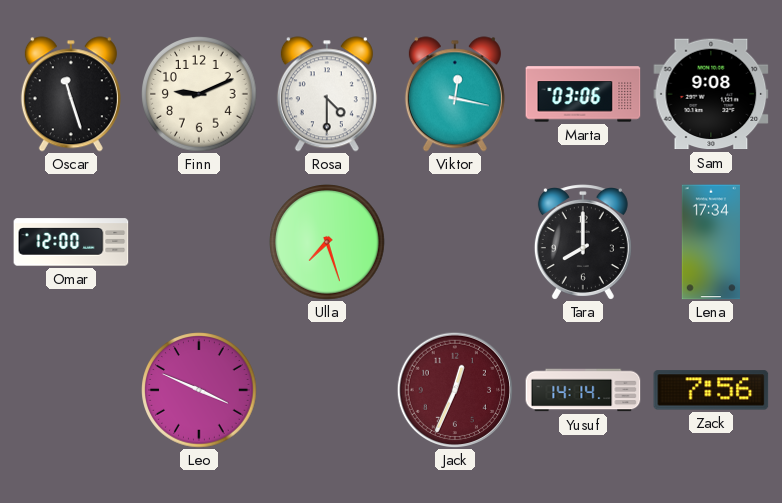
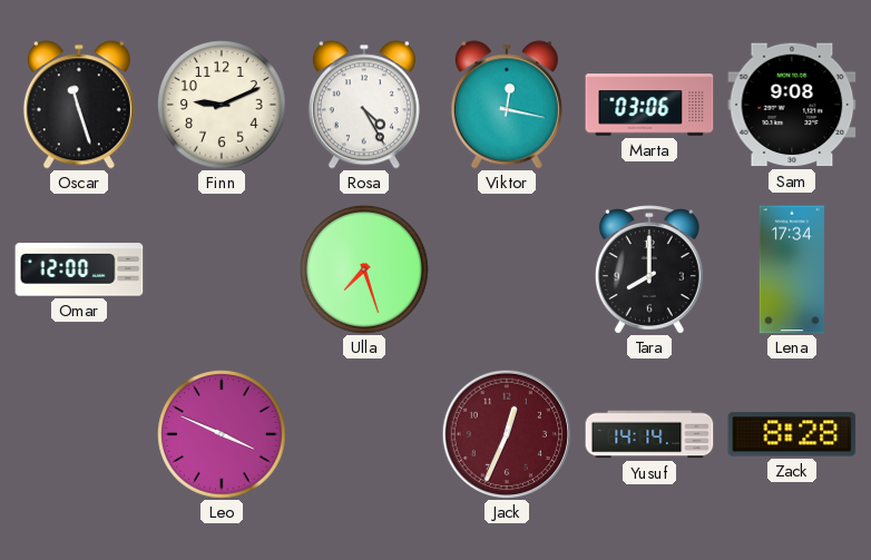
Rosa: 4:30 -> 4:25 (364, 105)
Zack: 7:56 -> 8:28 (792, 434)
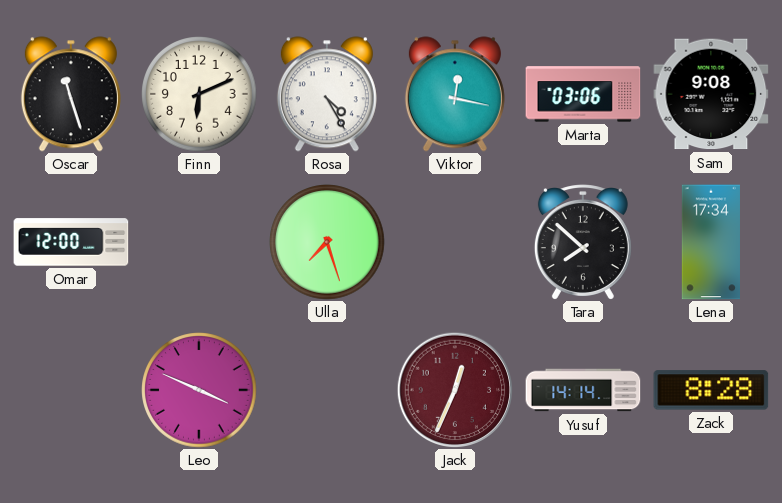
Finn: 9:11 -> 6:11 (199, 94)
Tara: 8:00 -> 7:52 (583, 242)
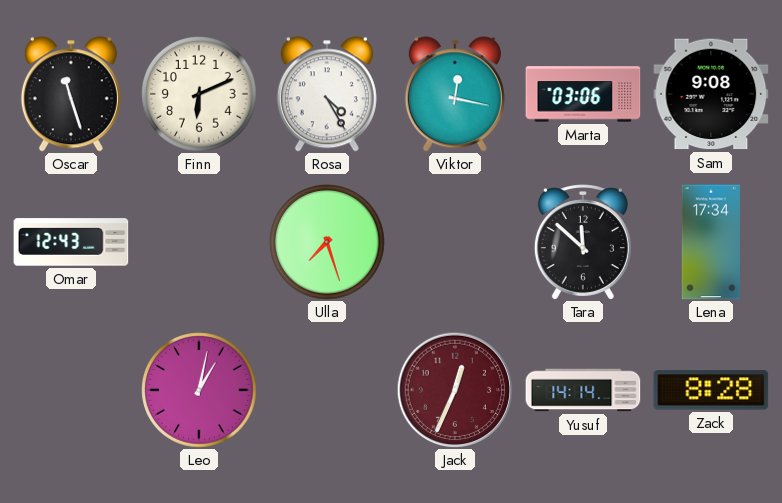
Omar: 12:00 -> 12:43 (71, 242)
Tara: 7:52 -> 11:52 (583, 242)
Leo: 3:49 -> 1:02 (199, 390)
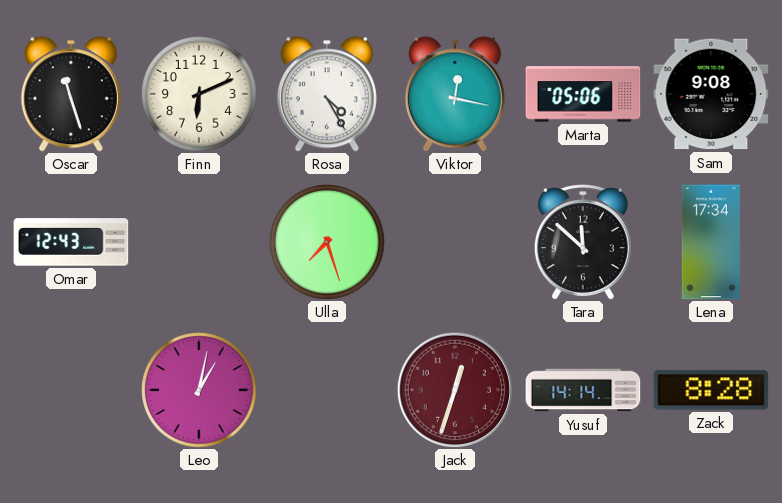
Marta: 03:06 -> 05:06 (583, 94)
Jack: 12:34 -> 12:33 (454, 389)
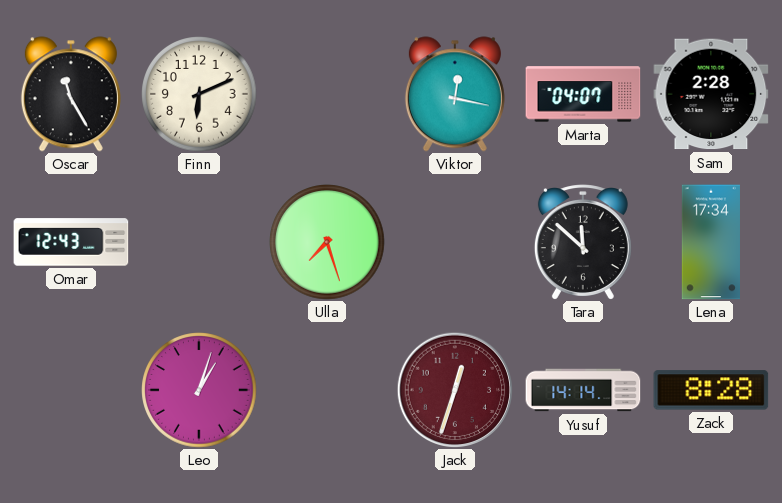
Oscar: 11:27 -> 11:25 (71, 94)
Rosa: 4:25 -> none (327, 94)
Marta: 05:06 -> 04:07 (583, 94)
Sam: 9:08 -> 2:28 (711, 94)
Leo: 1:02 -> 1:03 (199, 390)
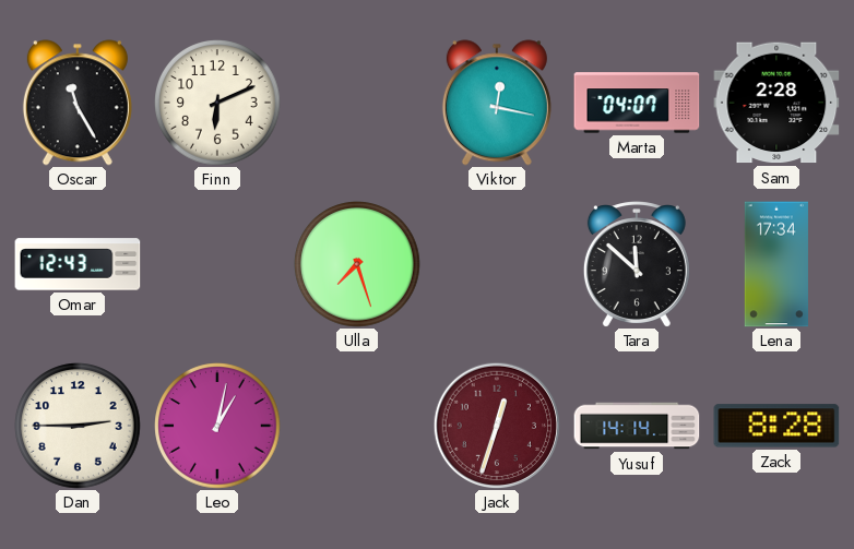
Dan: none -> 2:45 (78, 426)
Leo: 1:03 -> 1:02 (217, 426)
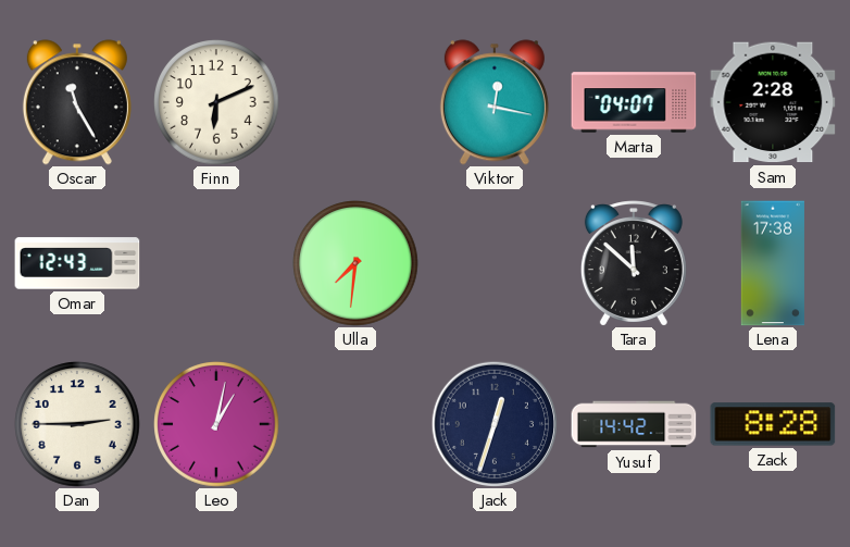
Ulla: 7:27 -> 7:31 (355, 263)
Lena: 17:34 -> 17:38 (773, 263)
Jack dial: burgundy -> navy (493, 423)
Yusuf: 14:14 -> 14:42 (634, 424)
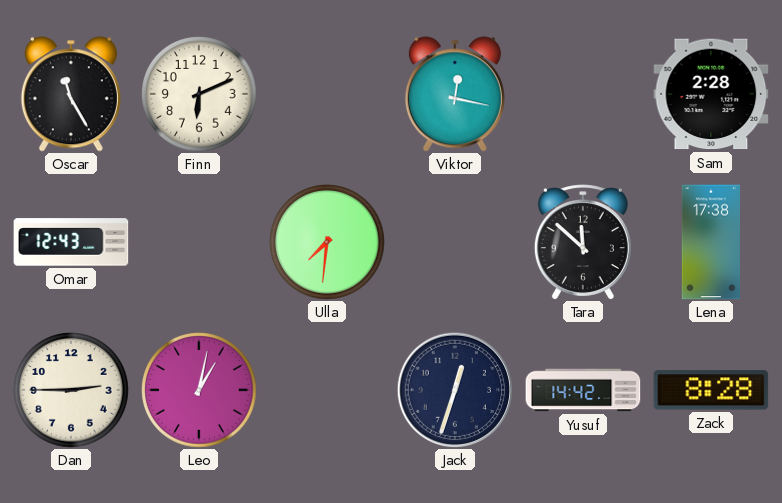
Marta: 04:07 -> none (634, 102)
